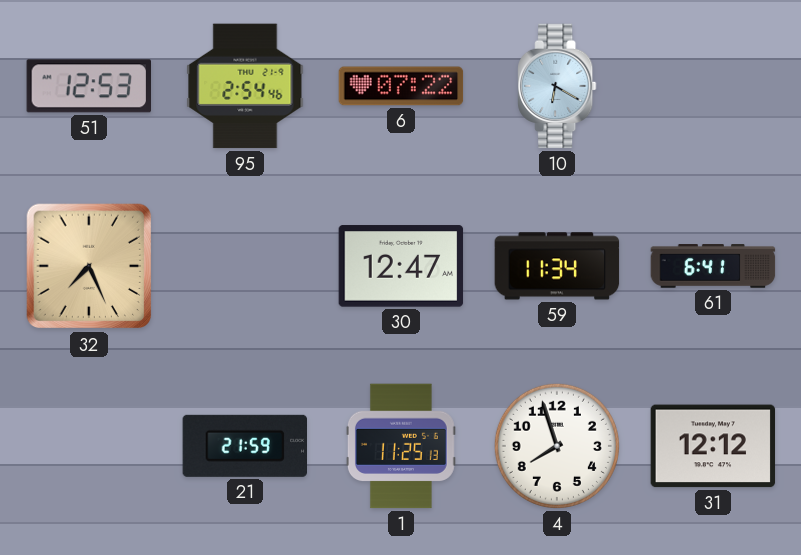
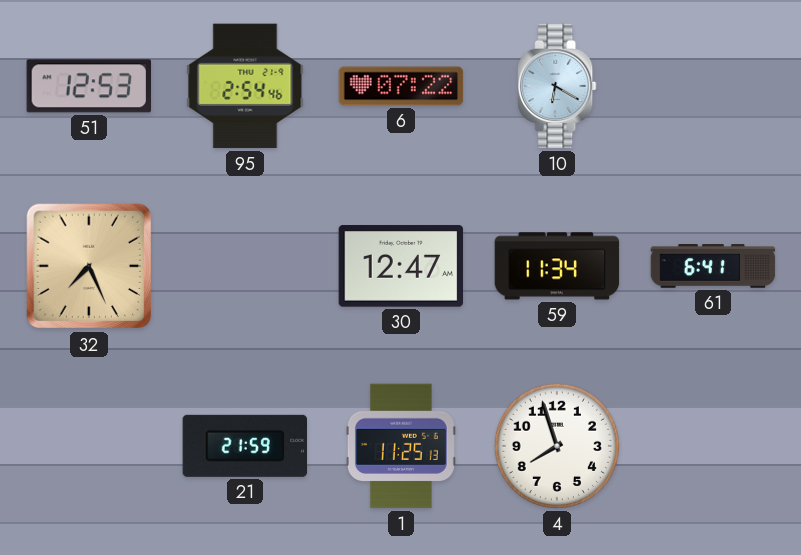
31: 12:12 -> none (713, 446)
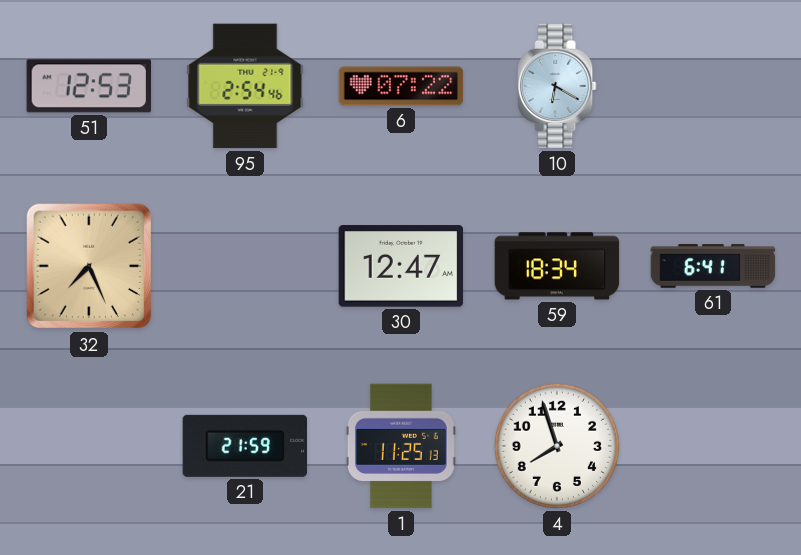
59: 11:34 -> 18:34 (557, 266)
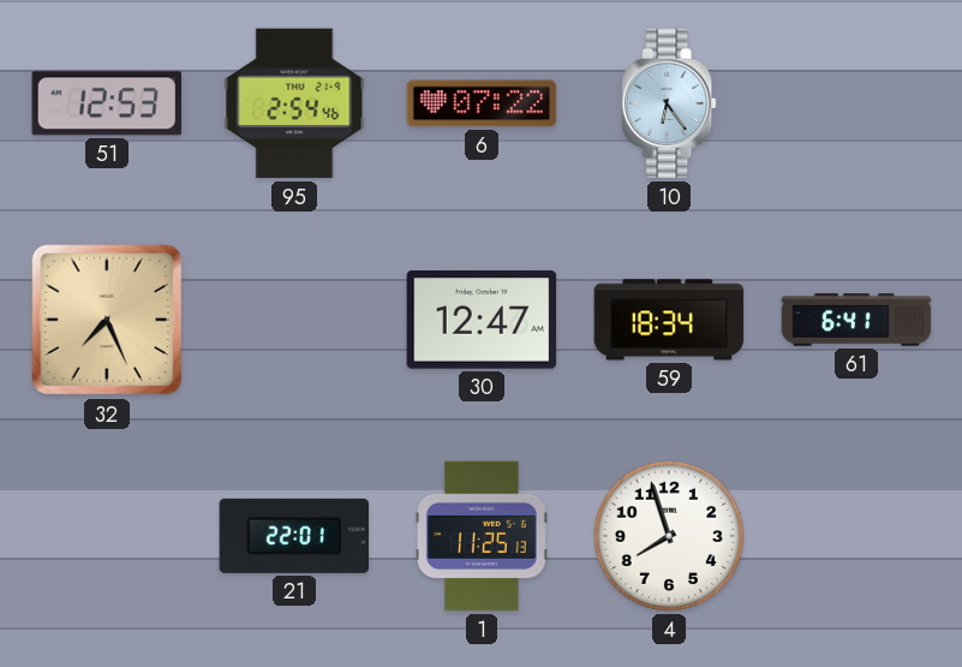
10: 6:20 -> 6:24 (669, 103)
21: 21:59 -> 22:01 (294, 536)
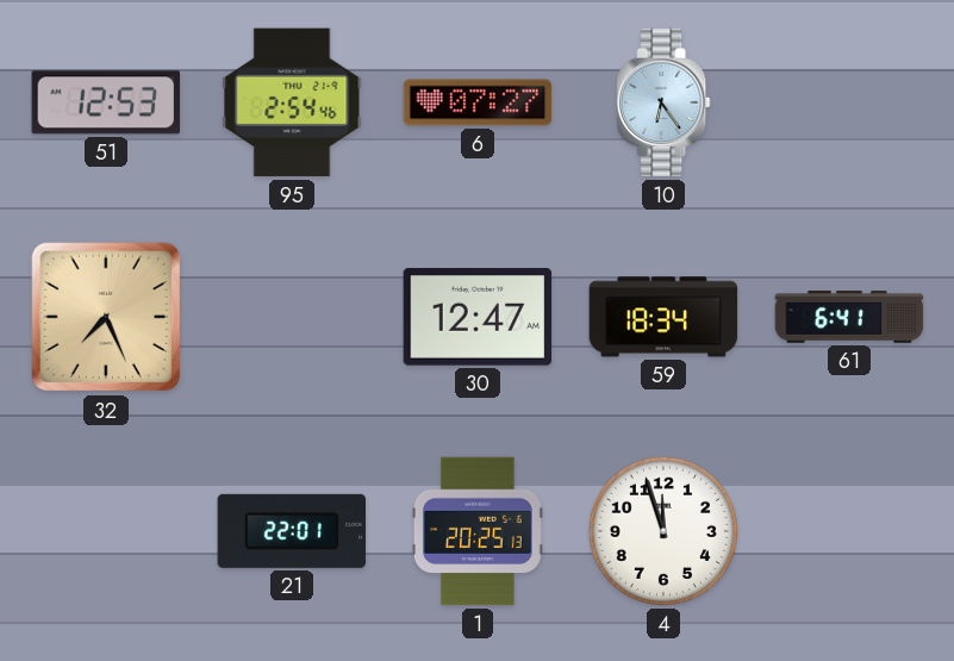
6: 07:22 -> 07:27 (478, 102)
1: 11:25 -> 20:25 (478, 531)
4: 7:57 -> 11:57 (663, 531)
